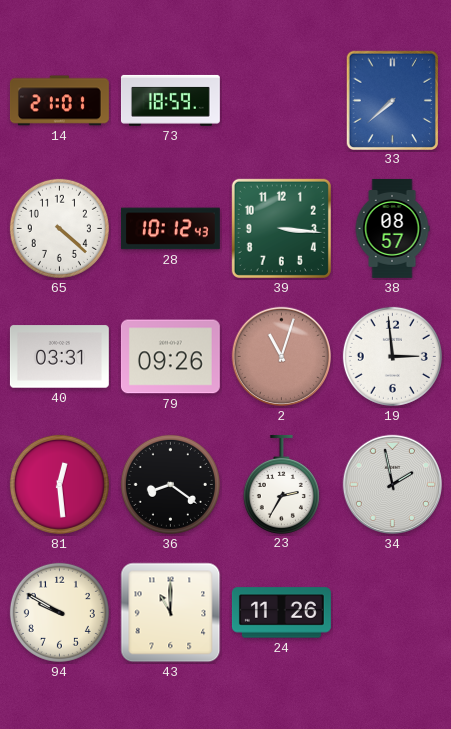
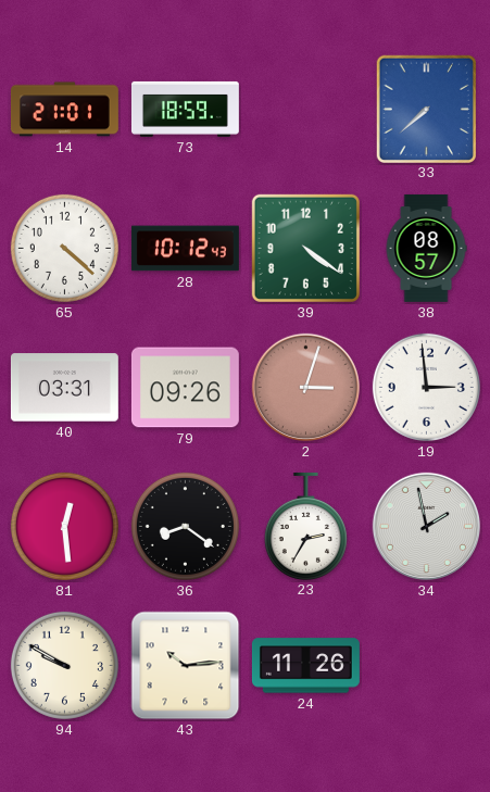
39: 3:16 -> 4:21 (305, 248)
2: 11:03 -> 3:03 (306, 388)
43: 11:00 -> 10:14 (186, 666)
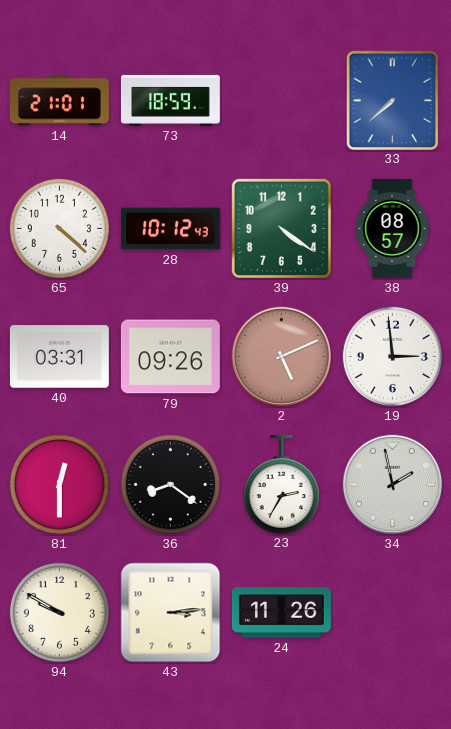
2: 3:03 -> 5:11 (282, 357)
81: 12:29 -> 12:30 (59, 484)
43: 10:14 -> 3:14 (171, 613)
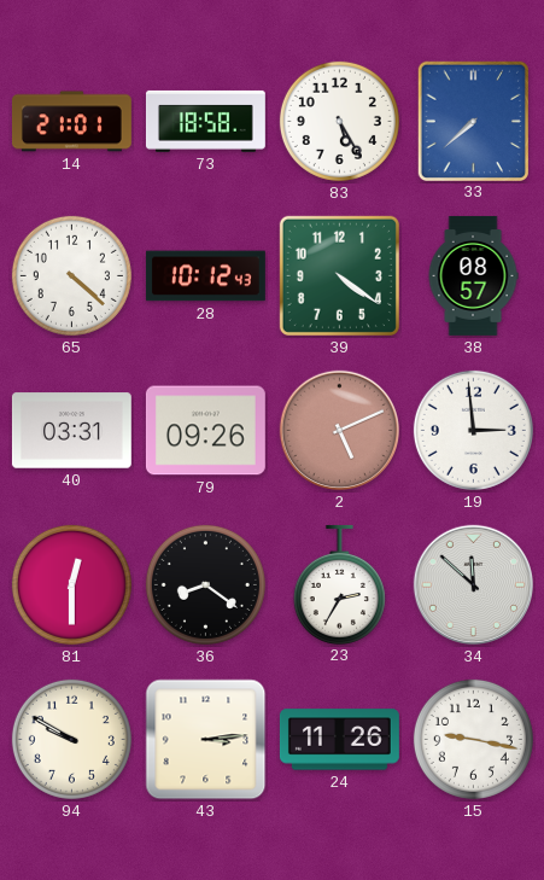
73: 18:59 -> 18:58 (205, 121)
83: none -> 5:25 (339, 121)
34: 1:58 -> 11:52 (474, 585)
15: none -> 9:17 (473, 739)
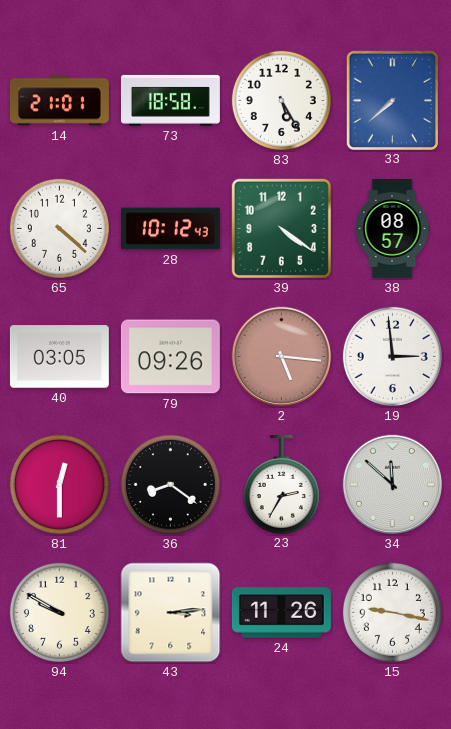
40: 03:31 -> 03:05 (59, 357)
2: 5:11 -> 5:16 (282, 357)
